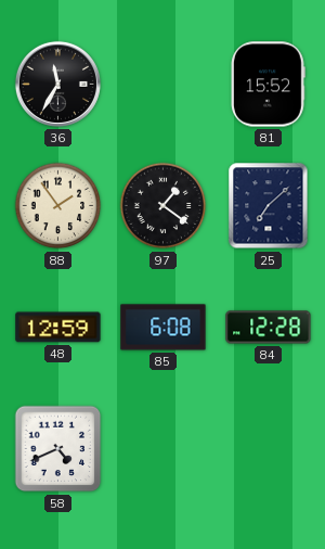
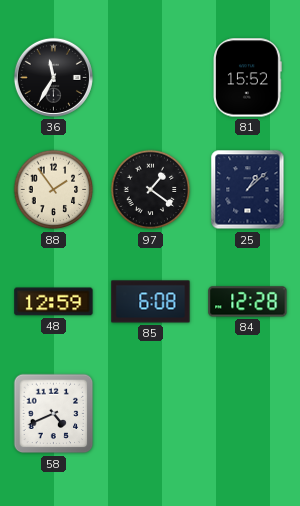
25: 7:08 -> 1:08 (248, 190)
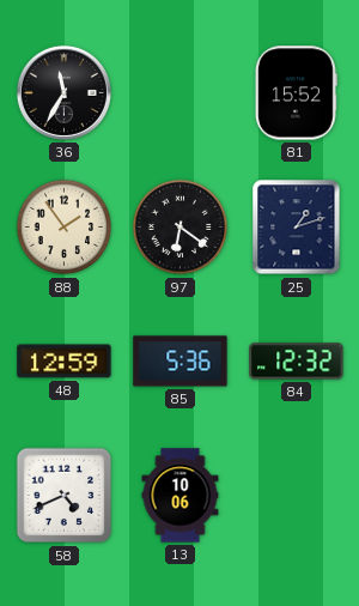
97: 1:21 -> 6:21 (181, 228)
25: 1:08 -> 1:12 (297, 228)
85: 6:08 -> 5:36 (181, 362)
84: 12:28 -> 12:32 (297, 362)
13: none -> 10:06 (181, 496)
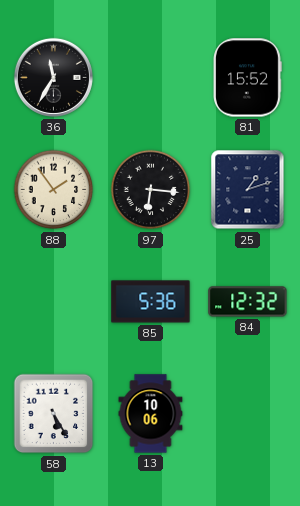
97: 6:21 -> 6:16 (151, 190)
48: 12:59 -> none (65, 362)
58: 4:41 -> 5:25 (54, 414)
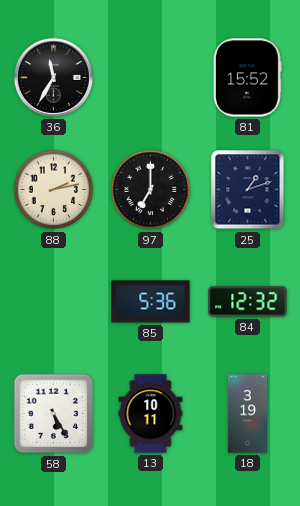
88: 1:54 -> 2:13 (54, 190)
97: 6:16 -> 7:00 (151, 190)
13: 10:06 -> 10:11 (151, 414)
18: none -> 3:19 (247, 414)
